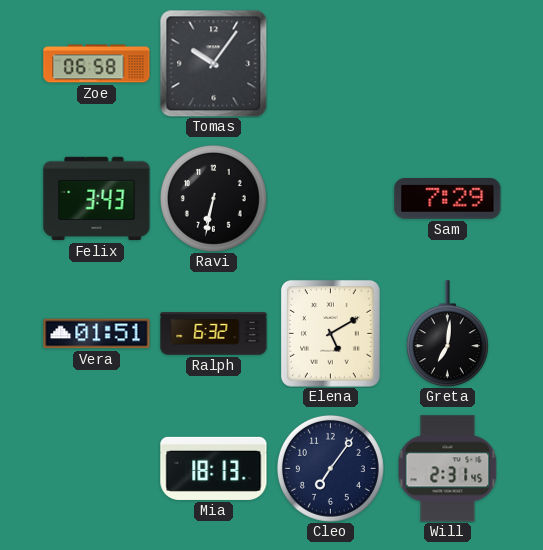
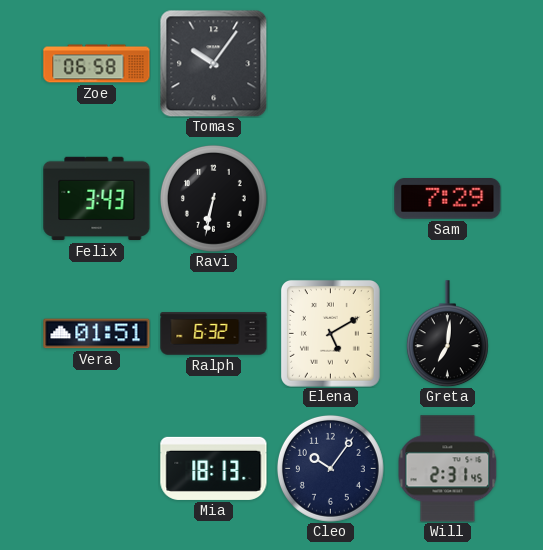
Cleo: 7:06 -> 10:06 (330, 468)
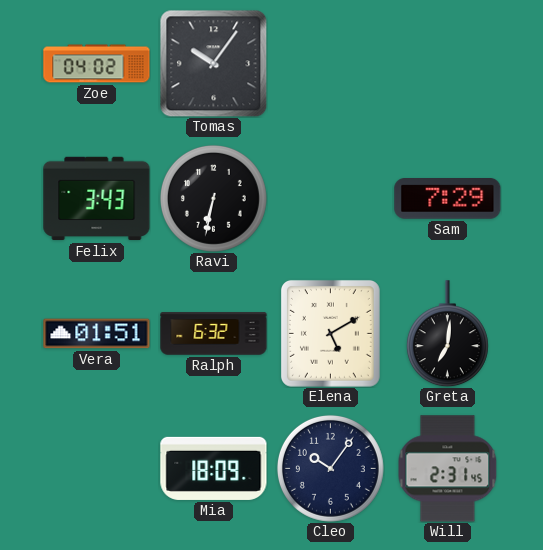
Zoe: 06:58 -> 04:02 (97, 64)
Mia: 18:13 -> 18:09 (214, 468)
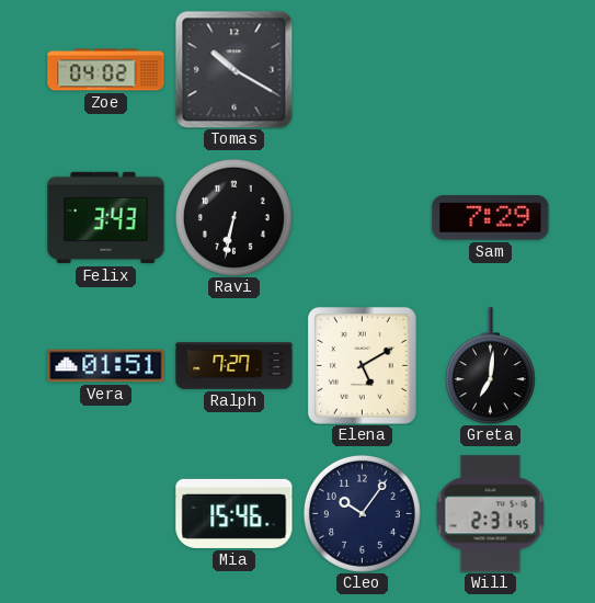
Tomas: 10:06 -> 10:20 (233, 69)
Ralph: 6:32 -> 7:27 (234, 366)
Mia: 18:09 -> 15:46 (234, 513)
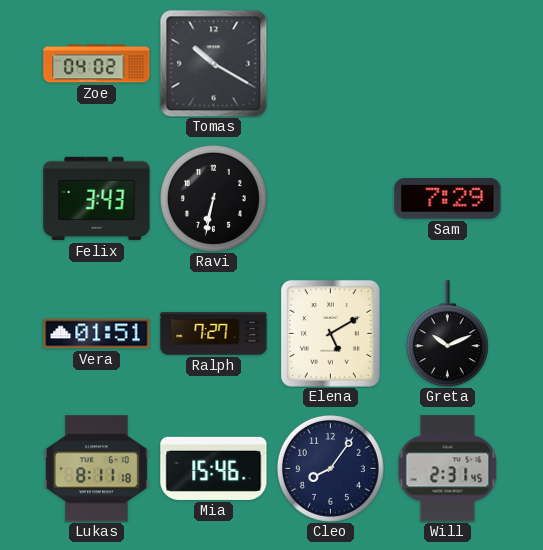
Greta: 7:01 -> 10:11 (447, 334)
Lukas: none -> 8:11 (96, 469)
Cleo: 10:06 -> 8:06 (330, 468)
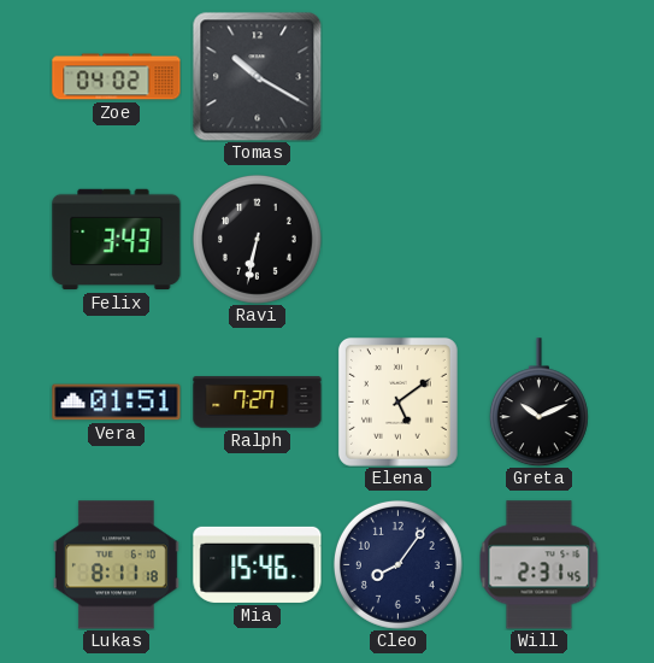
Sam: 7:29 -> none (448, 199)
Elena: 5:10 -> 5:09 (397, 401)
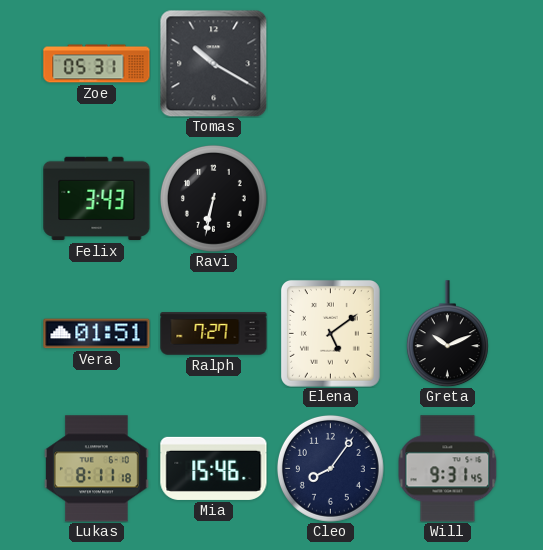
Zoe: 04:02 -> 05:31 (97, 64)
Will: 2:31 -> 9:31 (448, 469)
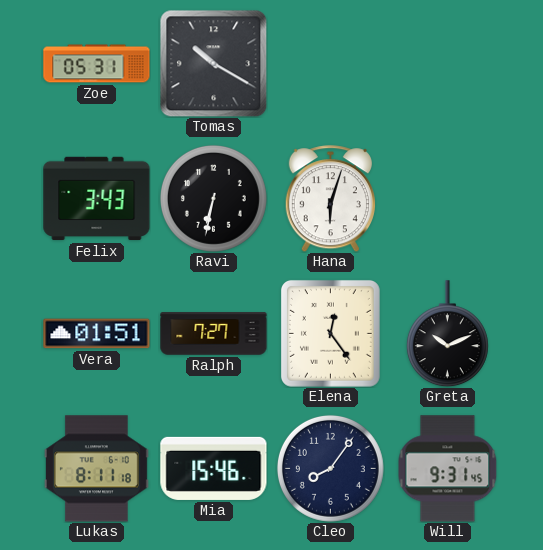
Hana: none -> 6:03 (330, 199)
Elena: 5:09 -> 12:24 (330, 333)
